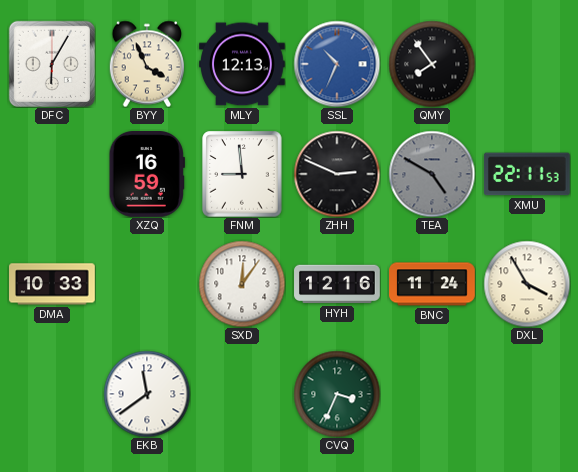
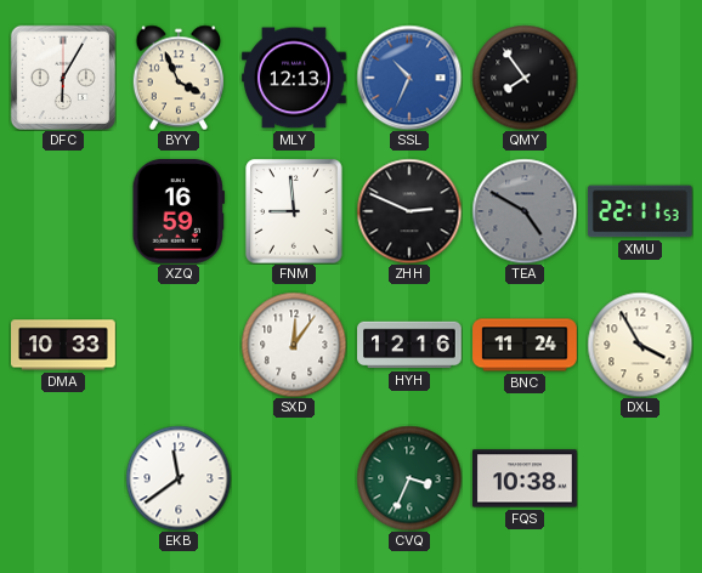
FQS: none -> 10:38 (526, 478)
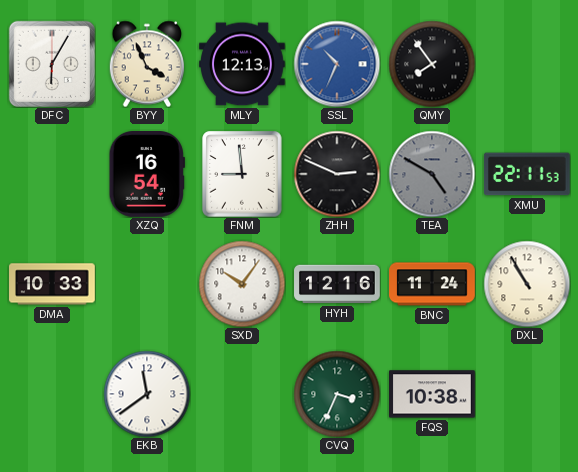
XZQ: 16:59 -> 16:54 (147, 175)
SXD: 12:06 -> 10:06 (242, 284)
DXL: 3:55 -> 10:55 (527, 284)
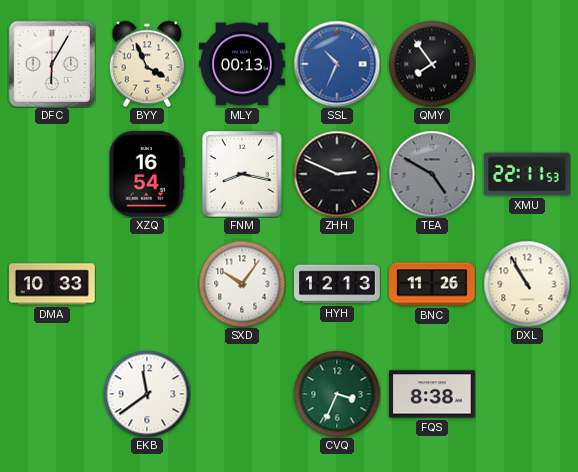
MLY: 12:13 -> 00:13 (243, 64)
FNM: 8:59 -> 8:17 (242, 174)
HYH: 12:16 -> 12:13 (337, 284)
BNC: 11:24 -> 11:26 (432, 284)
FQS: 10:38 -> 8:38 (433, 394)
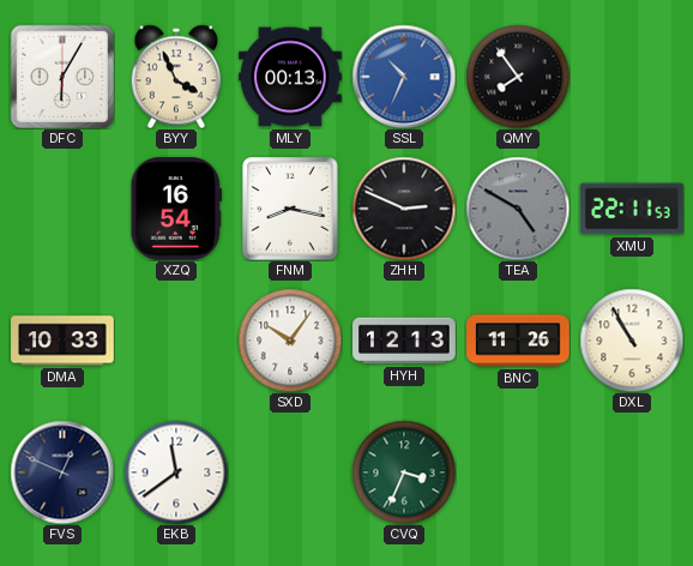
FVS: none -> 12:49 (62, 472)
FQS: 8:38 -> none (433, 394)
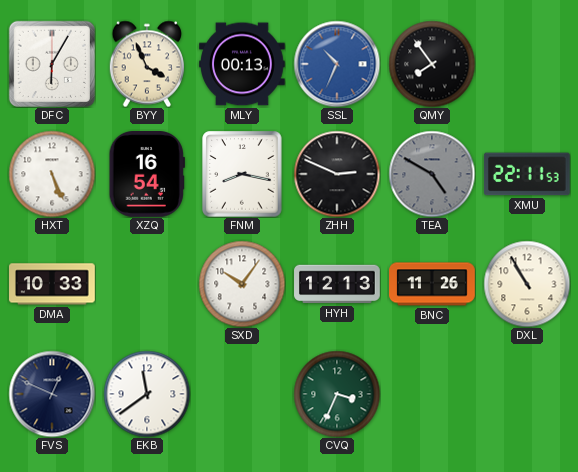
HXT: none -> 5:26 (52, 174)
